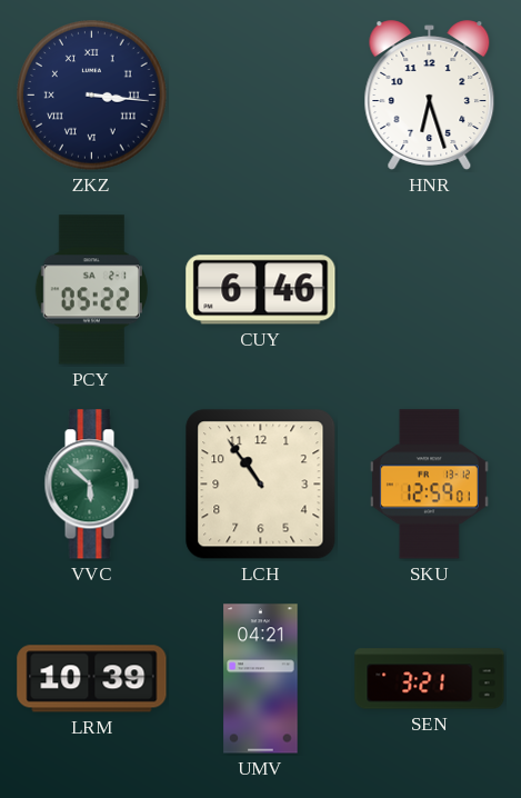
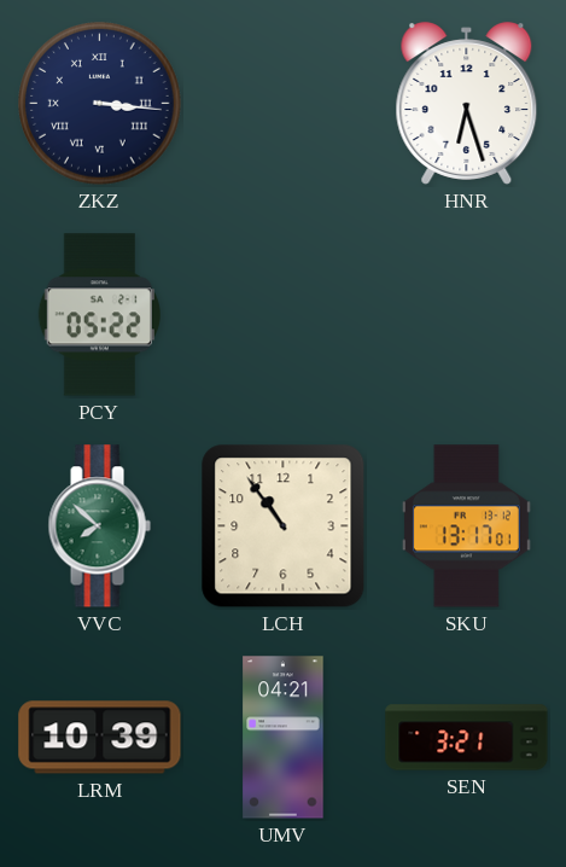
CUY: 6:46 -> none (261, 290)
VVC: 5:52 -> 7:52 (99, 526)
SKU: 12:59 -> 13:17 (466, 526)
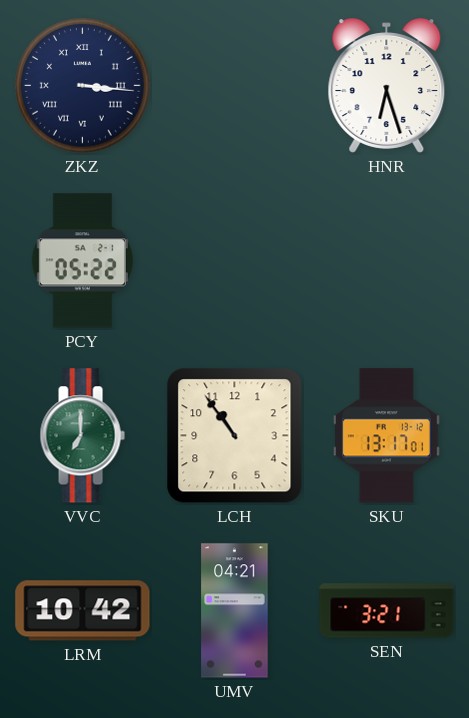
VVC: 7:52 -> 7:00 (82, 436)
LRM: 10:39 -> 10:42 (83, 611)
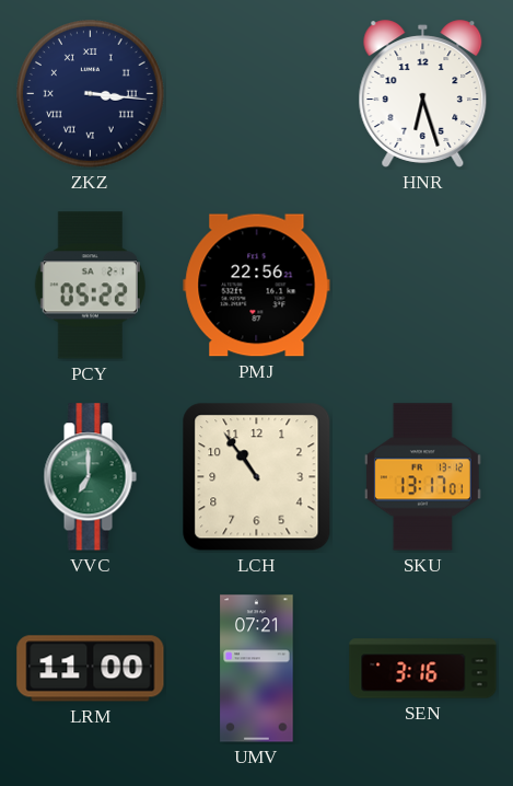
PMJ: none -> 22:56 (257, 286)
LRM: 10:42 -> 11:00 (91, 669)
UMV: 04:21 -> 07:21 (257, 669)
SEN: 3:21 -> 3:16 (423, 669)
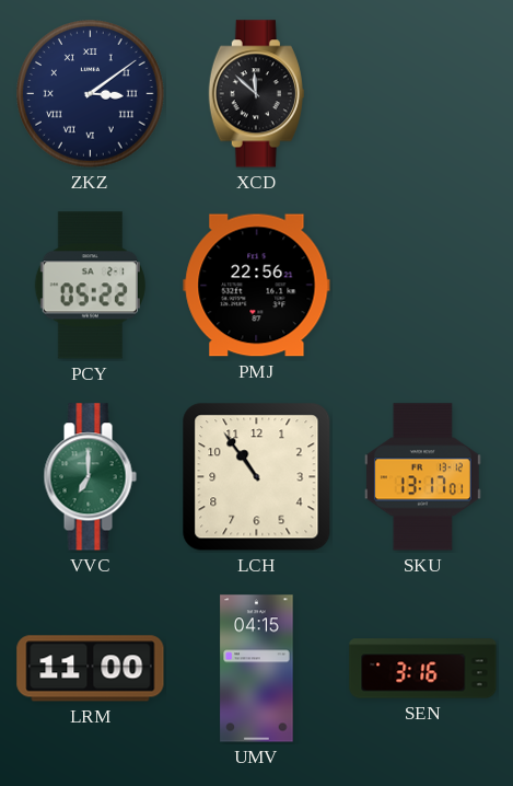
ZKZ: 3:16 -> 3:09 (91, 94)
XCD: none -> 11:52 (256, 94)
HNR: 6:27 -> none (423, 94)
UMV: 07:21 -> 04:15 (257, 669)
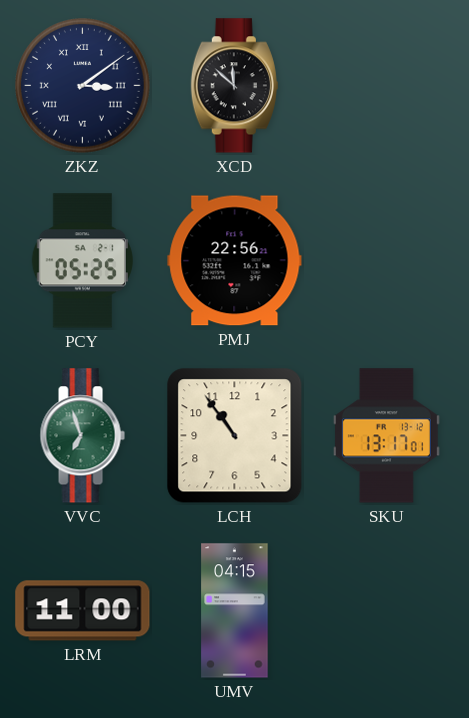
PCY: 05:22 -> 05:25 (82, 261)
VVC: 7:00 -> 6:57 (82, 436)
SEN: 3:16 -> none (423, 669)
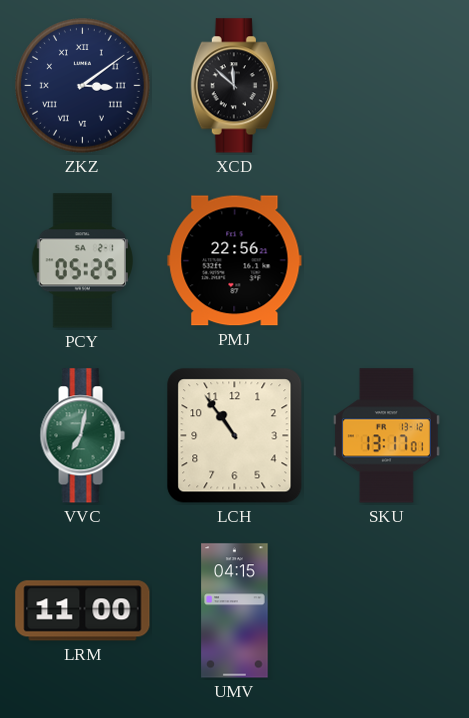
VVC: 6:57 -> 7:02 (82, 436)
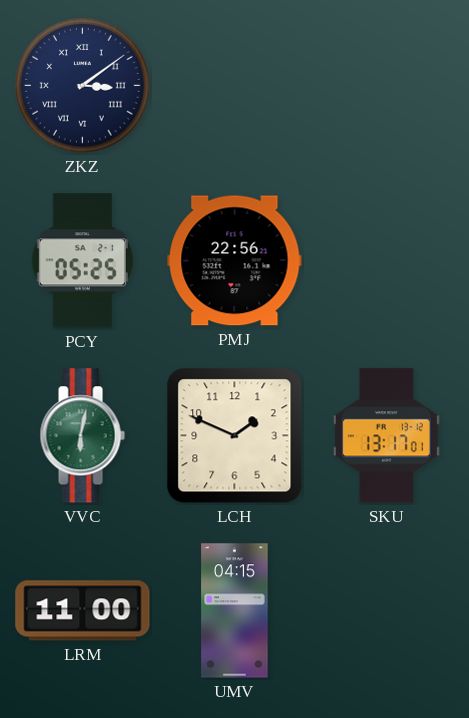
XCD: 11:52 -> none (234, 86)
VVC: 7:02 -> 6:02 (82, 436)
LCH: 10:54 -> 1:49 (235, 436)
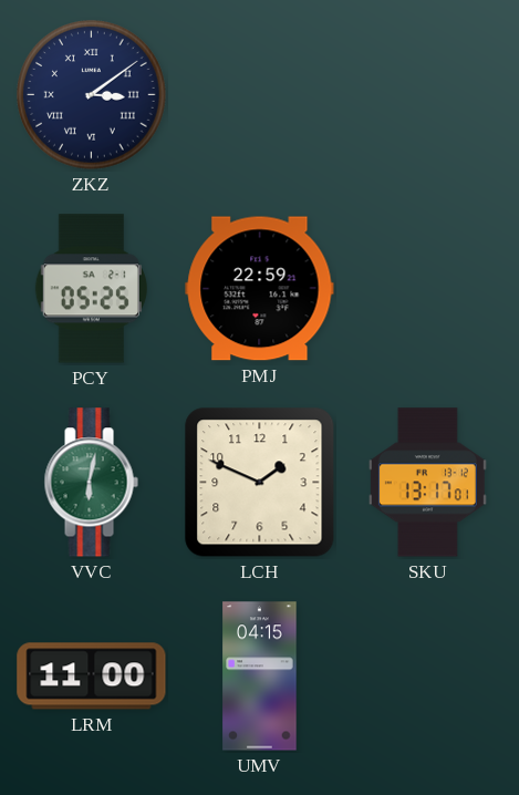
PMJ: 22:56 -> 22:59 (260, 289)
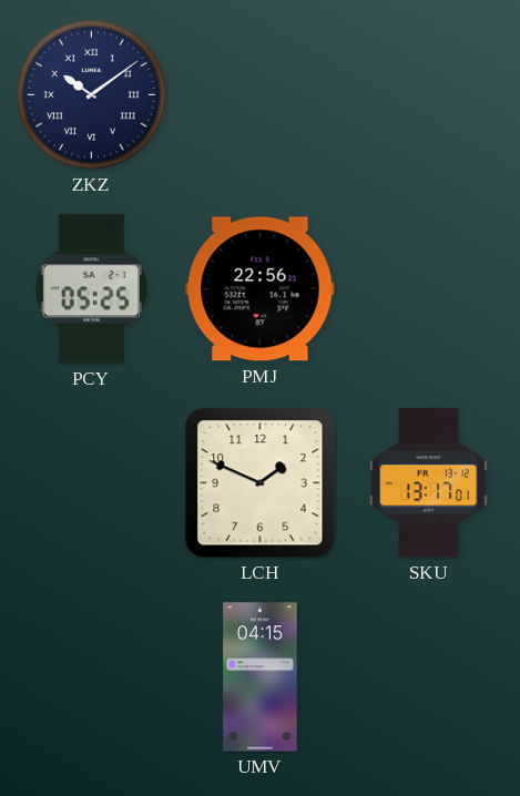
ZKZ: 3:09 -> 10:09 (92, 95)
PMJ: 22:59 -> 22:56 (261, 289)
VVC: 6:02 -> none (91, 483)
LRM: 11:00 -> none (92, 677)
